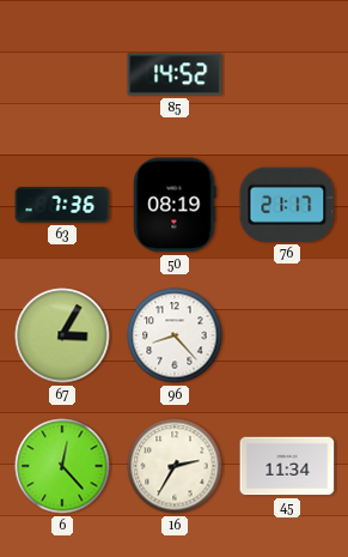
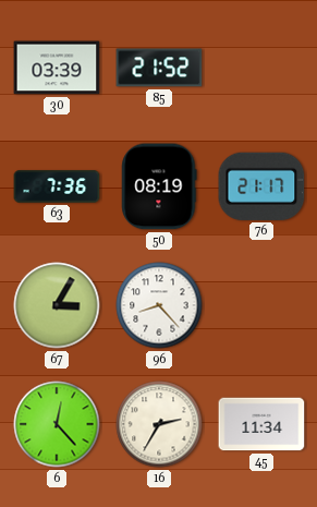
30: none -> 03:39 (57, 68)
85: 14:52 -> 21:52 (159, 68)
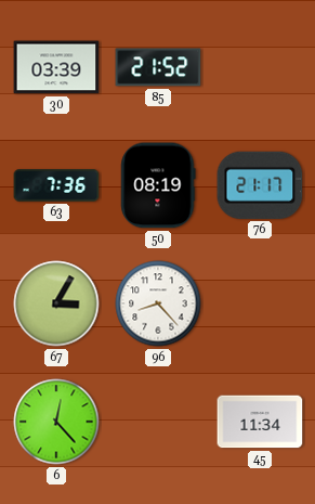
16: 2:35 -> none (159, 424)
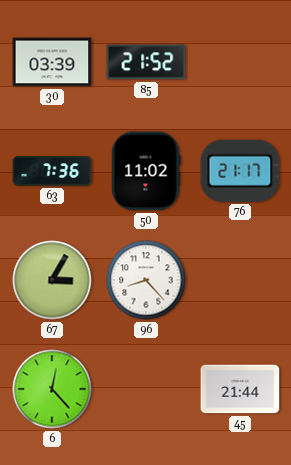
50: 08:19 -> 11:02 (146, 171)
45: 11:34 -> 21:44 (240, 389)
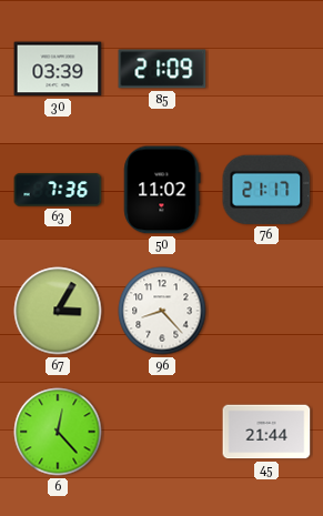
85: 21:52 -> 21:09 (162, 69)
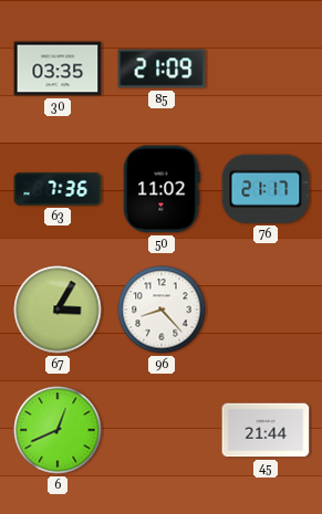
30: 03:39 -> 03:35 (58, 69)
6: 12:23 -> 12:41 (58, 430)
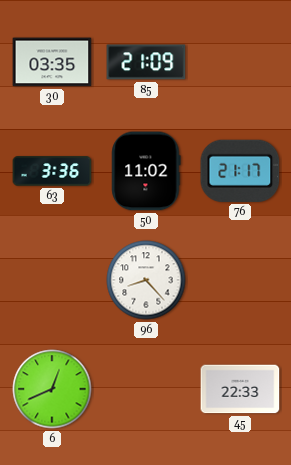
63: 7:36 -> 3:36 (52, 171)
67: 3:05 -> none (58, 310)
45: 21:44 -> 22:33 (240, 389)
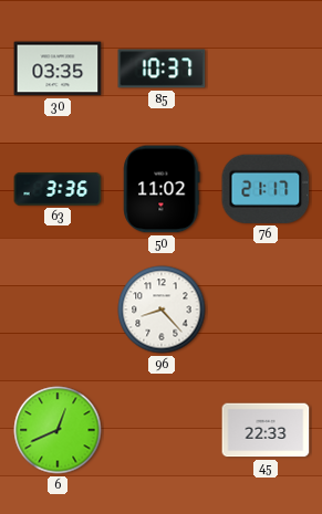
85: 21:09 -> 10:37 (162, 69)
